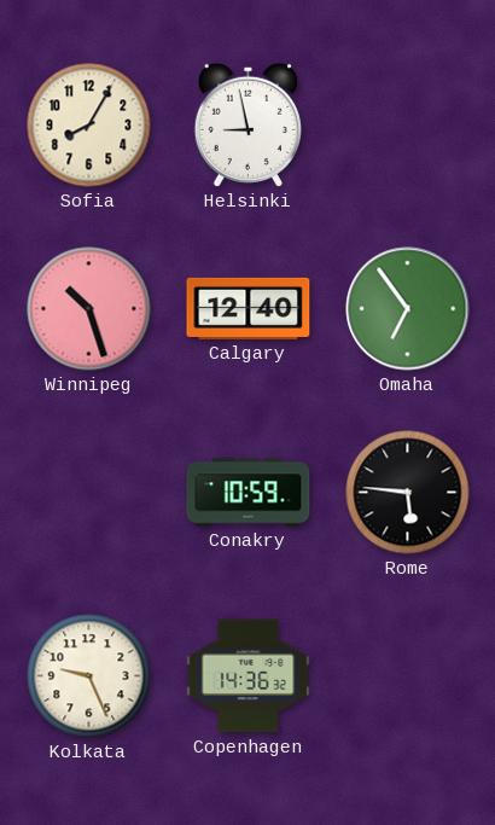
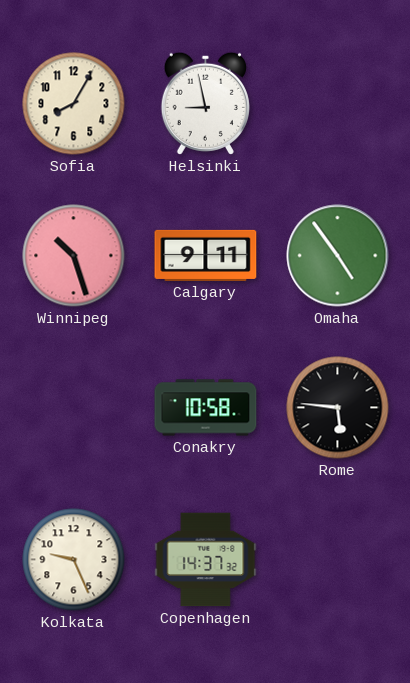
Calgary: 12:40 -> 9:11 (206, 255)
Omaha: 6:54 -> 4:54 (338, 256)
Conakry: 10:59 -> 10:58 (206, 408)
Copenhagen: 14:36 -> 14:37 (206, 560)
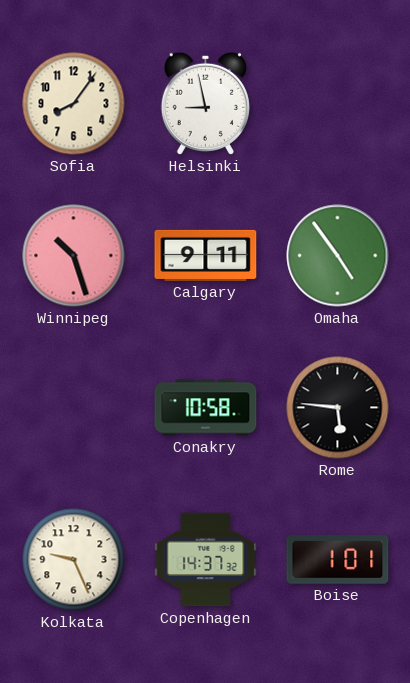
Sofia: 8:05 -> 8:06 (74, 104)
Boise: none -> 1:01 (338, 560)
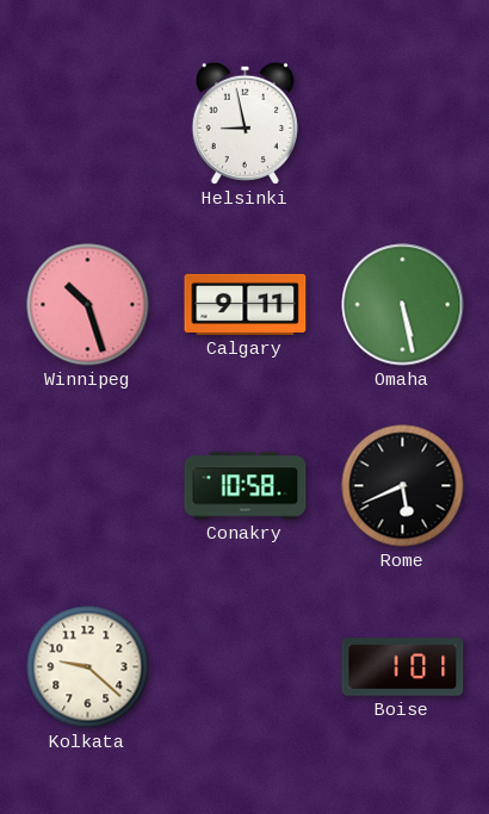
Sofia: 8:06 -> none (74, 104)
Omaha: 4:54 -> 5:28 (403, 305)
Rome: 5:46 -> 5:41 (403, 486)
Kolkata: 9:26 -> 9:22 (88, 667)
Copenhagen: 14:37 -> none (206, 560)
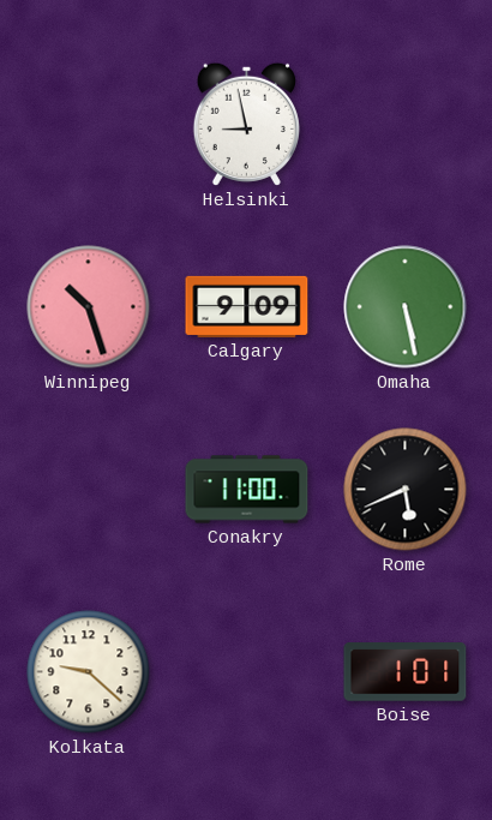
Calgary: 9:11 -> 9:09 (247, 306)
Conakry: 10:58 -> 11:00 (247, 490)
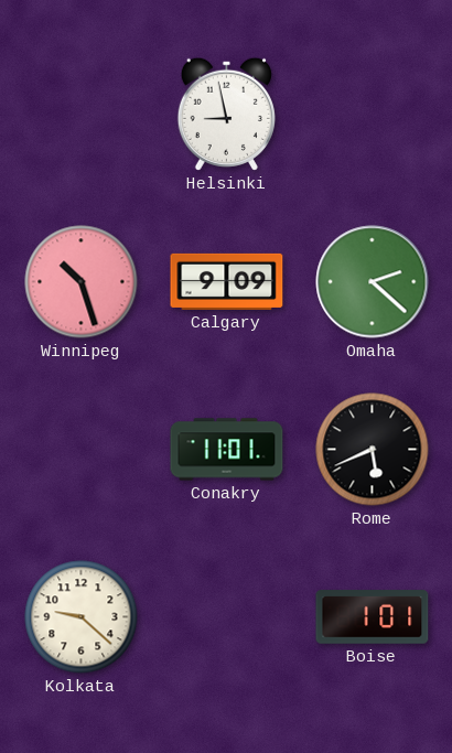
Omaha: 5:28 -> 2:22 (373, 282)
Conakry: 11:00 -> 11:01 (227, 450)
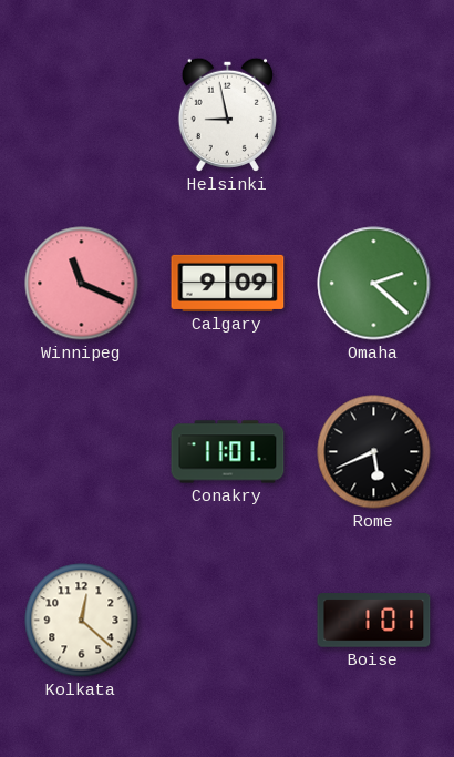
Winnipeg: 10:27 -> 11:19 (82, 284)
Kolkata: 9:22 -> 12:22 (82, 621)
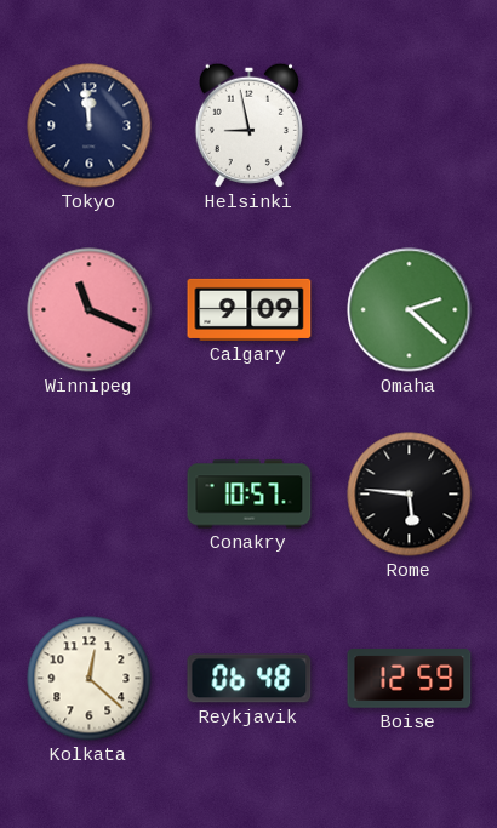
Tokyo: none -> 11:59 (90, 126)
Conakry: 11:01 -> 10:57 (250, 495)
Rome: 5:41 -> 5:46 (410, 495)
Reykjavik: none -> 06:48 (250, 679)
Boise: 1:01 -> 12:59 (410, 679)
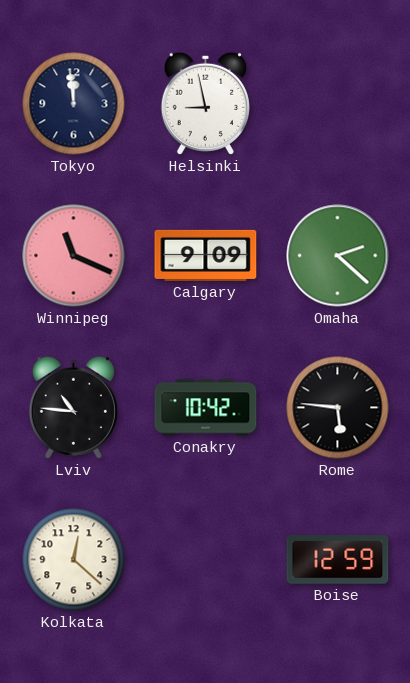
Lviv: none -> 10:46 (73, 407)
Conakry: 10:57 -> 10:42 (206, 408)
Reykjavik: 06:48 -> none (250, 679)
